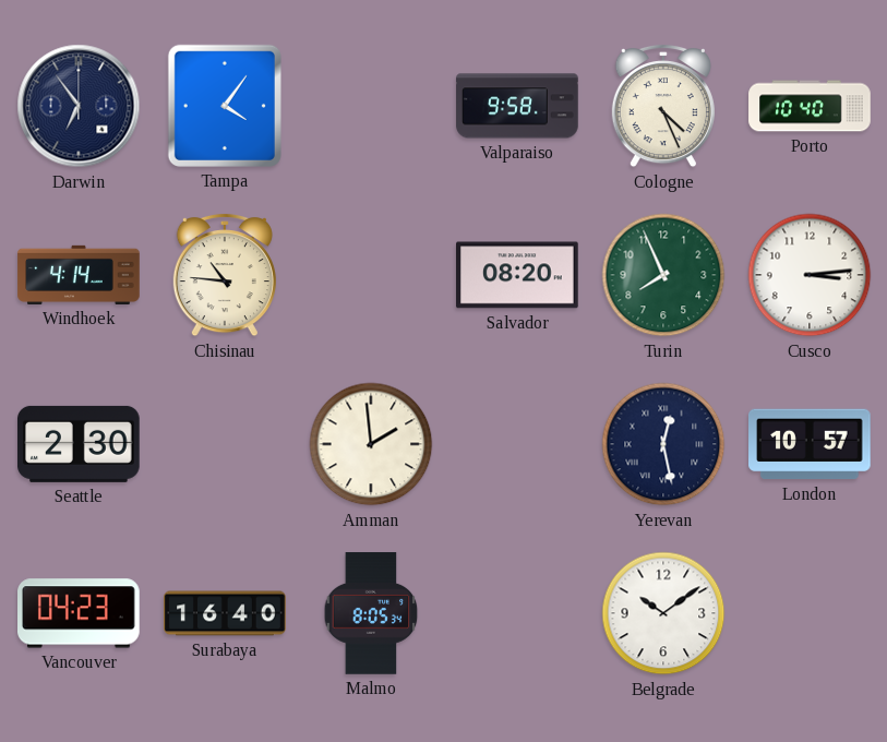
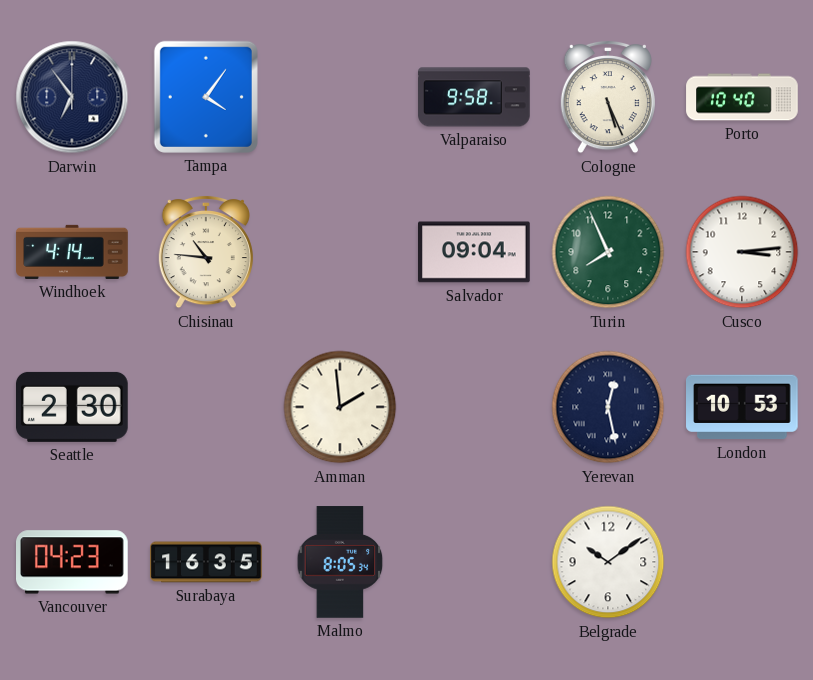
Cologne: 4:26 -> 5:26 (608, 97)
Salvador: 08:20 -> 09:04 (475, 252)
London: 10:57 -> 10:53 (743, 407)
Surabaya: 16:40 -> 16:35 (206, 562)
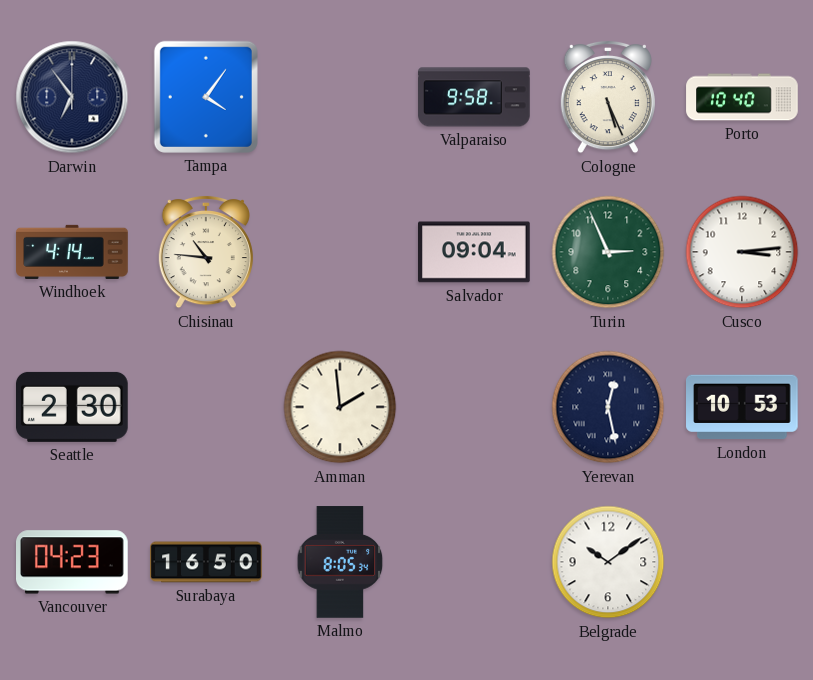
Turin: 7:56 -> 2:56 (608, 252)
Surabaya: 16:35 -> 16:50 (206, 562)
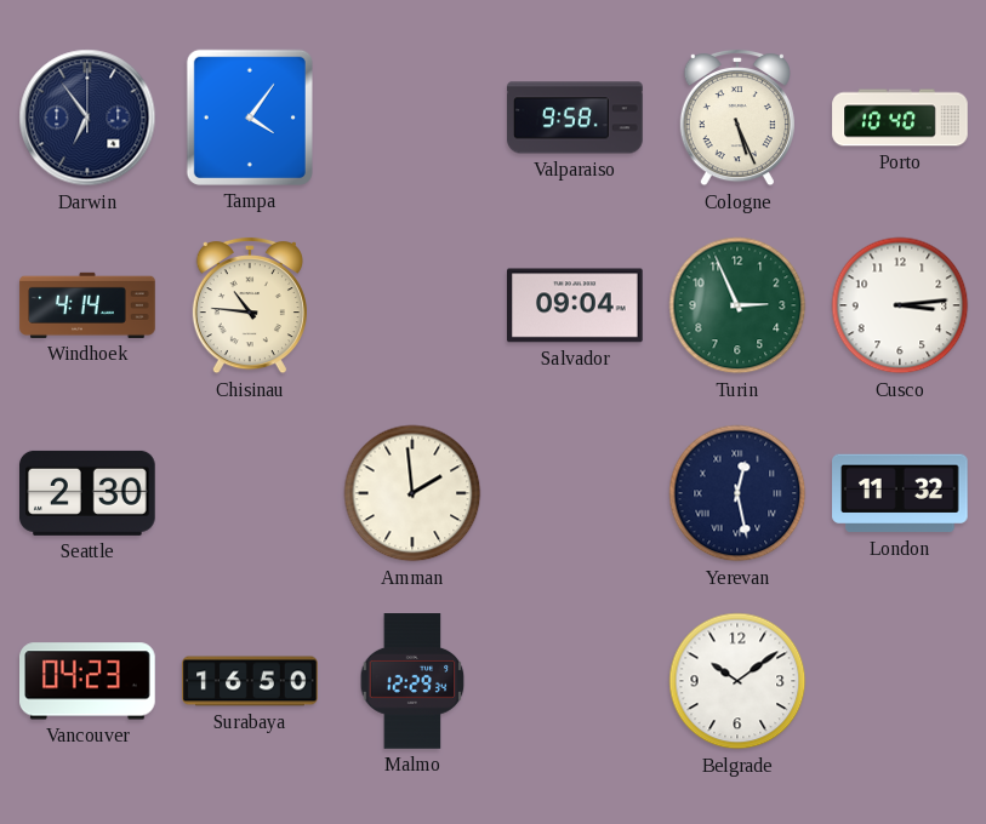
London: 10:53 -> 11:32 (901, 493)
Malmo: 8:05 -> 12:29 (412, 681)
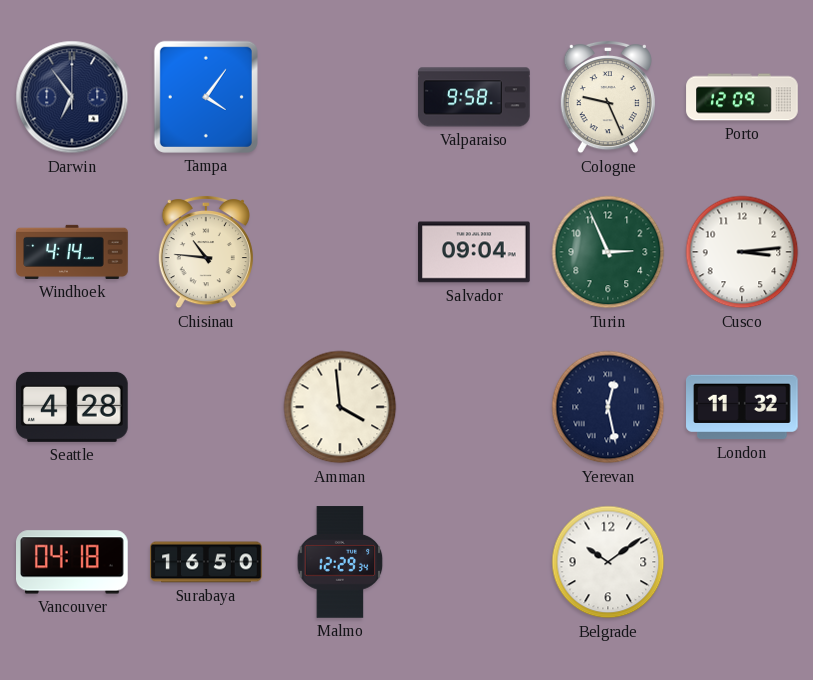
Cologne: 5:26 -> 9:26 (608, 97)
Porto: 10:40 -> 12:09 (742, 97)
Seattle: 2:30 -> 4:28 (72, 407)
Amman: 1:59 -> 3:59 (340, 407)
Vancouver: 04:23 -> 04:18 (73, 562)
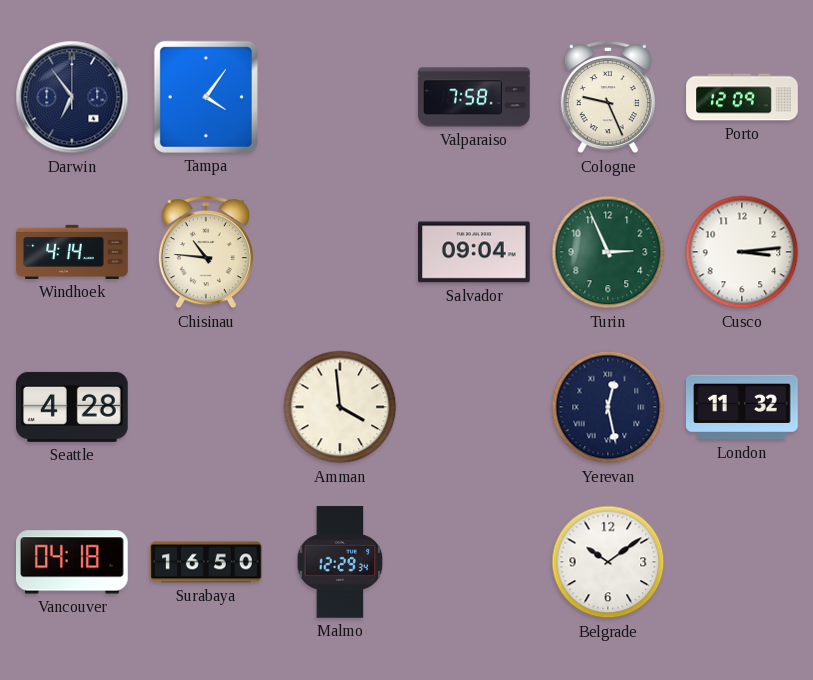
Valparaiso: 9:58 -> 7:58 (474, 97)
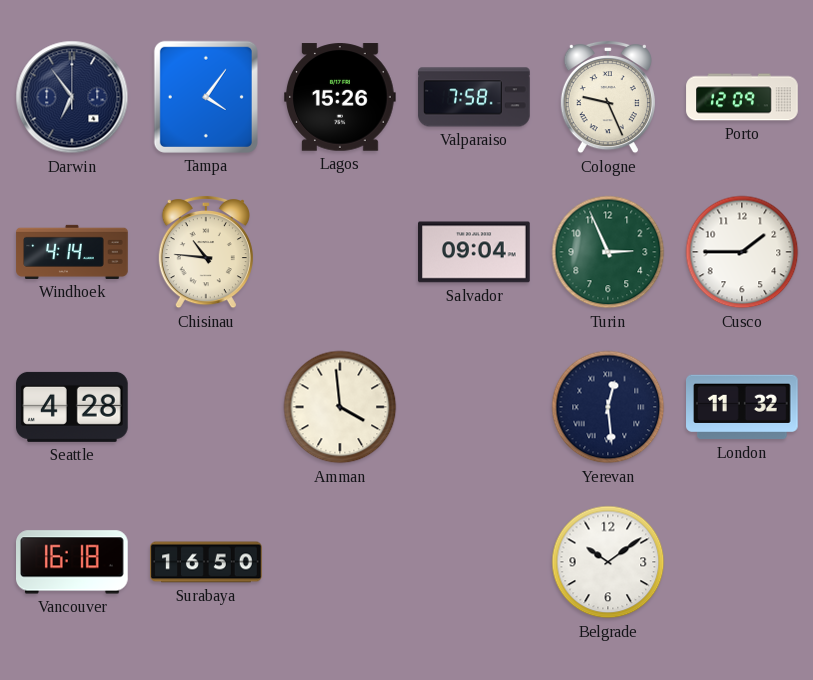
Lagos: none -> 15:26 (340, 97)
Cusco: 3:14 -> 1:45 (742, 252)
Yerevan: 12:28 -> 12:29 (608, 407)
Vancouver: 04:18 -> 16:18 (73, 562)
Malmo: 12:29 -> none (340, 562)
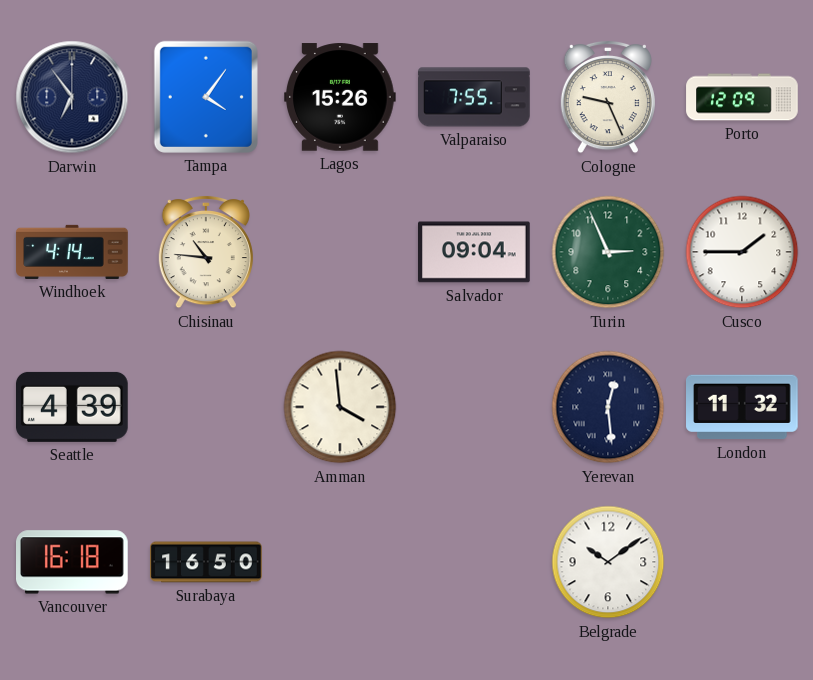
Valparaiso: 7:58 -> 7:55 (474, 97)
Seattle: 4:28 -> 4:39 (72, 407)
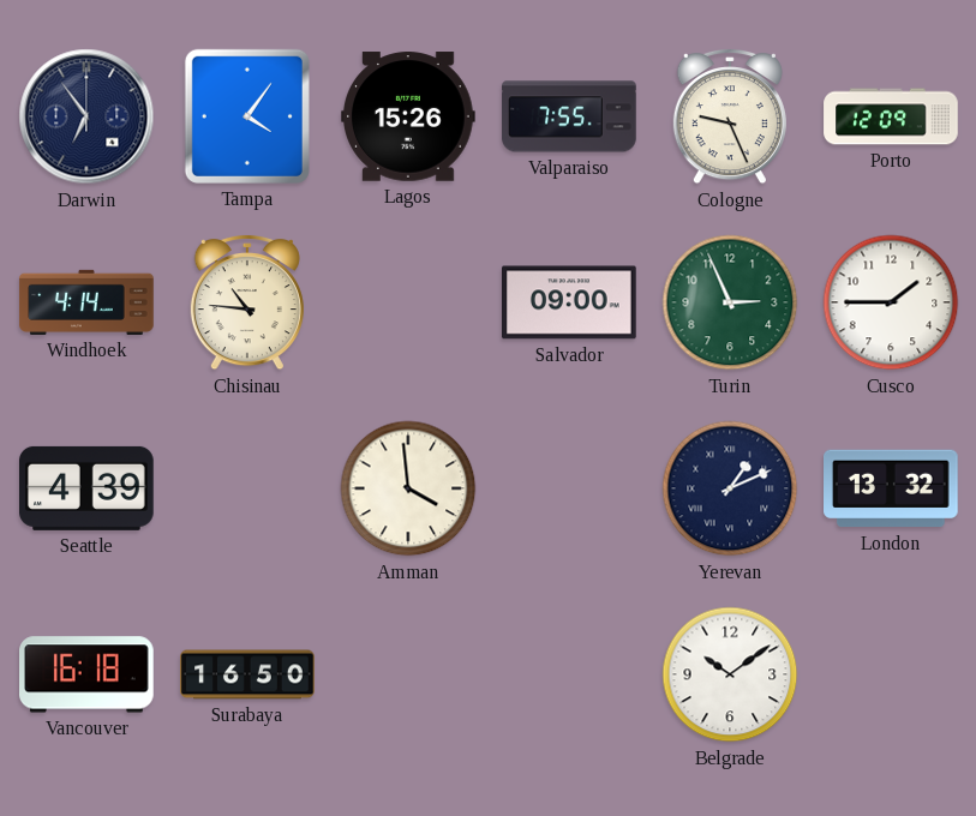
Salvador: 09:04 -> 09:00 (570, 302)
Yerevan: 12:29 -> 1:11 (730, 488)
London: 11:32 -> 13:32 (892, 488)
